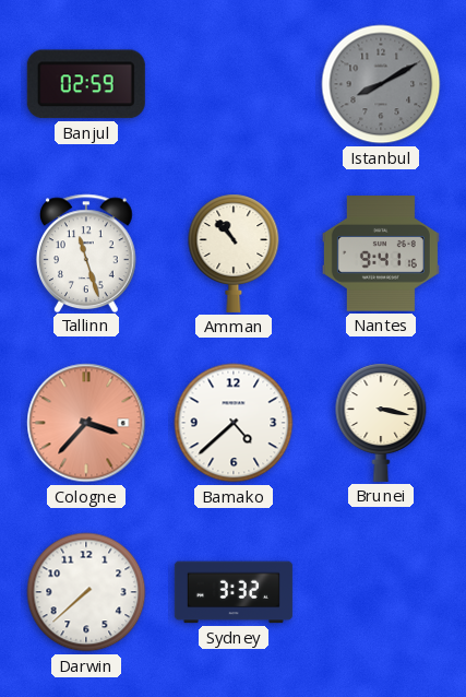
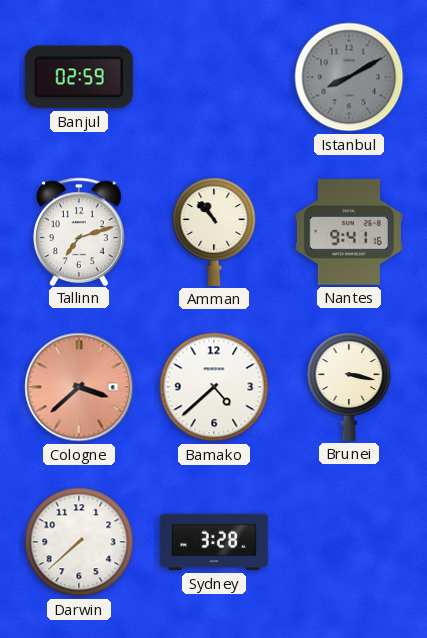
Tallinn: 11:27 -> 7:12 (80, 231)
Cologne: 3:37 -> 3:38 (79, 387)
Sydney: 3:32 -> 3:28 (214, 542)
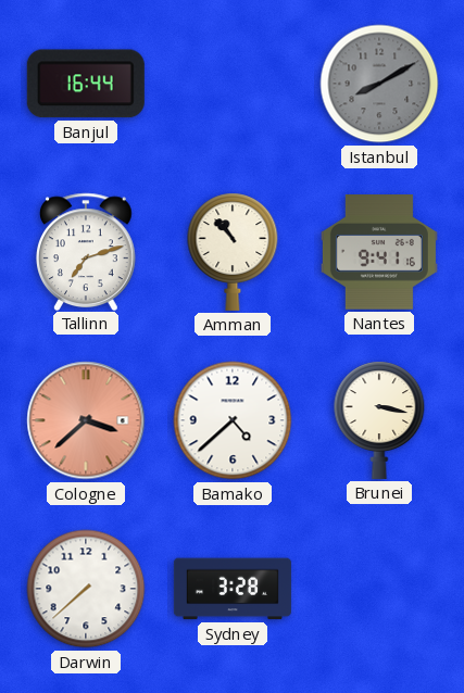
Banjul: 02:59 -> 16:44 (86, 84)
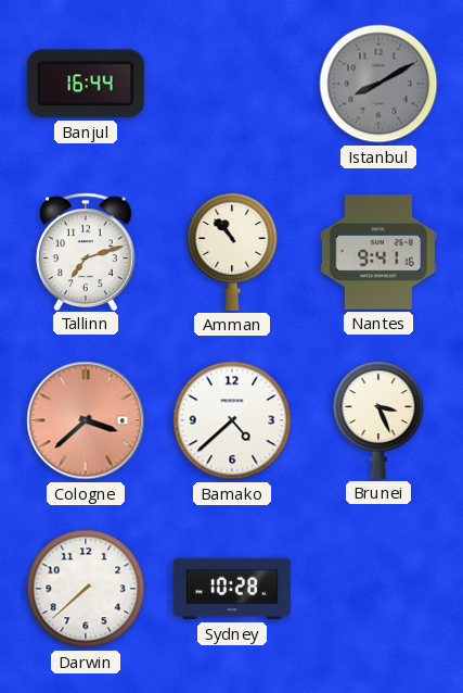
Brunei: 3:17 -> 3:26 (378, 420)
Sydney: 3:28 -> 10:28 (232, 589)
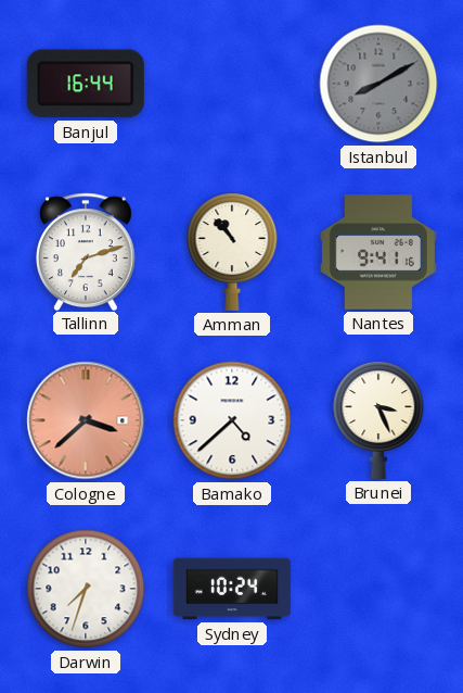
Darwin: 7:38 -> 7:33 (86, 589)
Sydney: 10:28 -> 10:24 (232, 589)
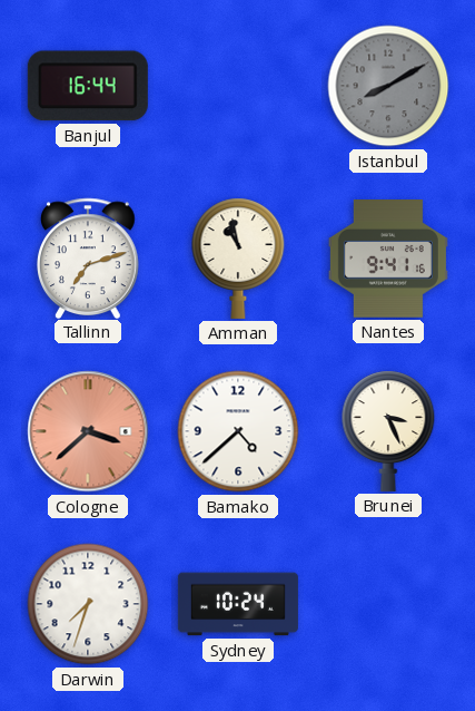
Amman: 10:53 -> 10:58 (238, 259)
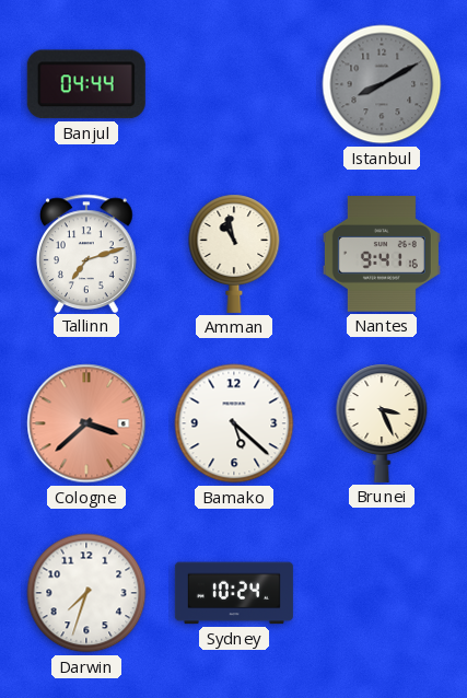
Banjul: 16:44 -> 04:44 (86, 84)
Bamako: 4:38 -> 5:22 (234, 423)
